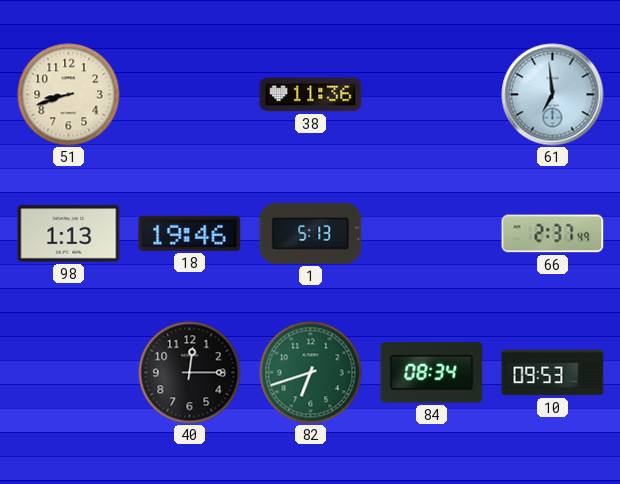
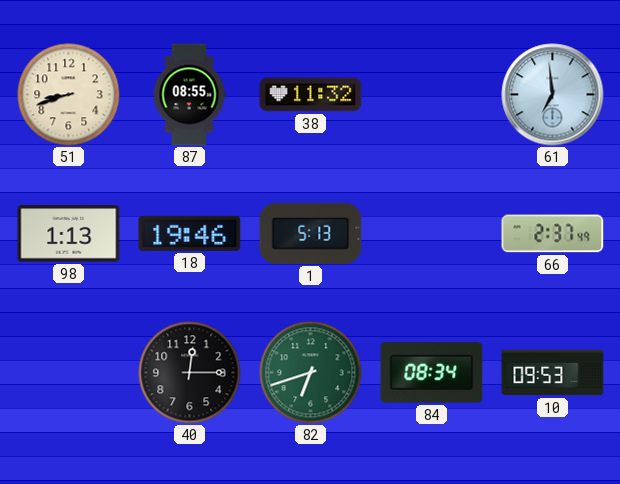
87: none -> 08:55 (189, 95)
38: 11:36 -> 11:32 (311, 95)
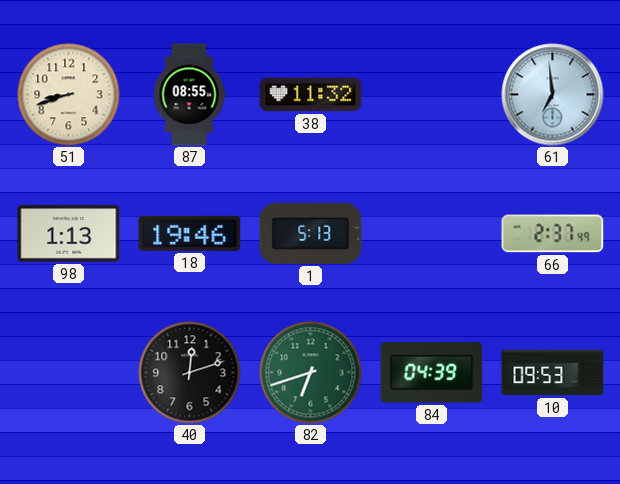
40: 12:15 -> 12:12 (190, 373)
84: 08:34 -> 04:39 (432, 373)
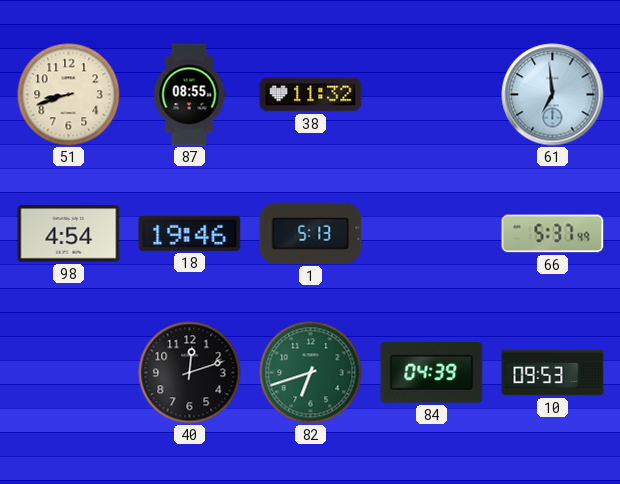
98: 1:13 -> 4:54 (69, 234)
66: 2:37 -> 5:37 (553, 234)
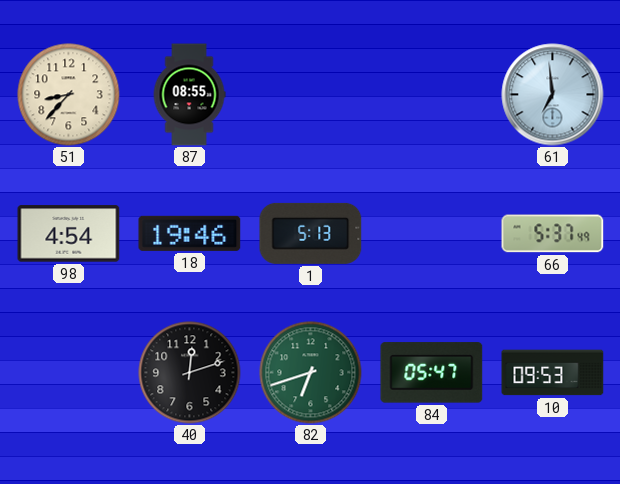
51: 8:42 -> 8:37 (69, 95)
38: 11:32 -> none (311, 95)
84: 04:39 -> 05:47 (432, 373)
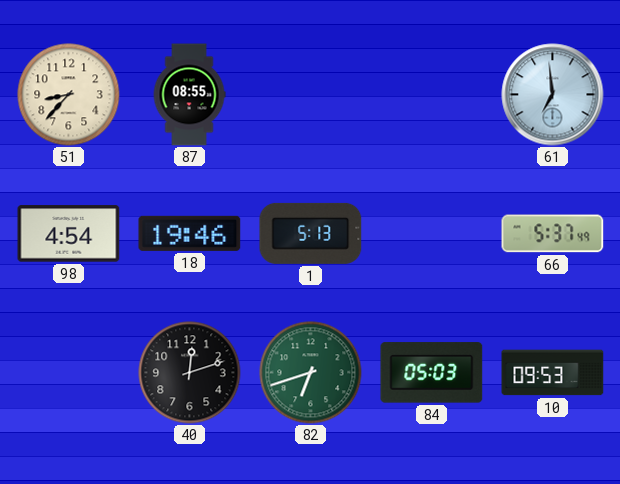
84: 05:47 -> 05:03 (432, 373)
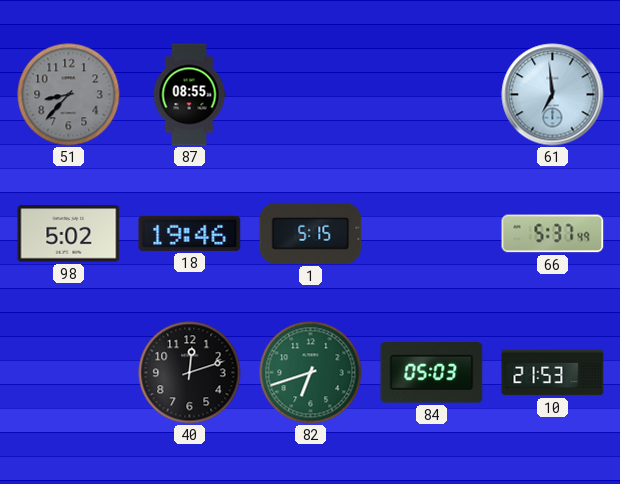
51 dial: cream -> grey (69, 95)
98: 4:54 -> 5:02 (69, 234)
1: 5:13 -> 5:15 (311, 233)
10: 09:53 -> 21:53 (553, 373)
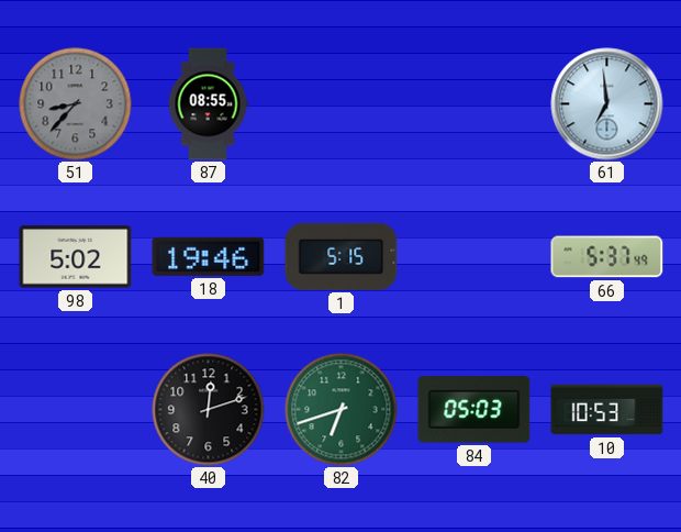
10: 21:53 -> 10:53 (607, 410)
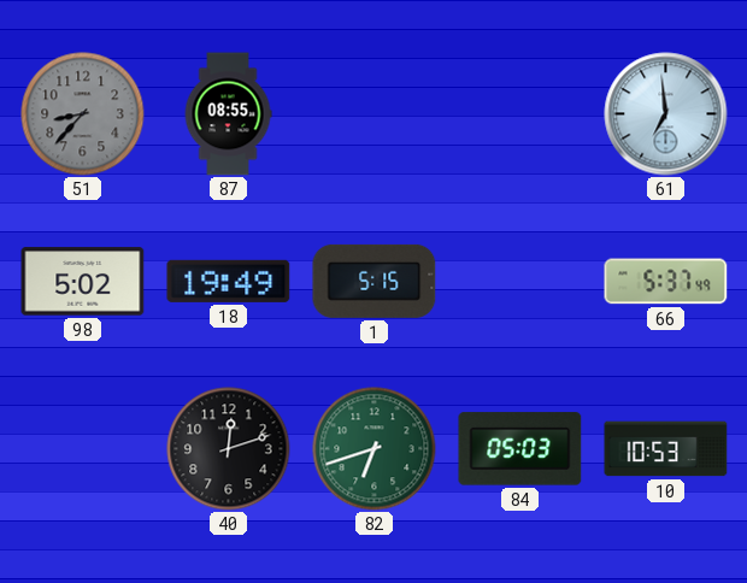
18: 19:46 -> 19:49 (229, 281)
